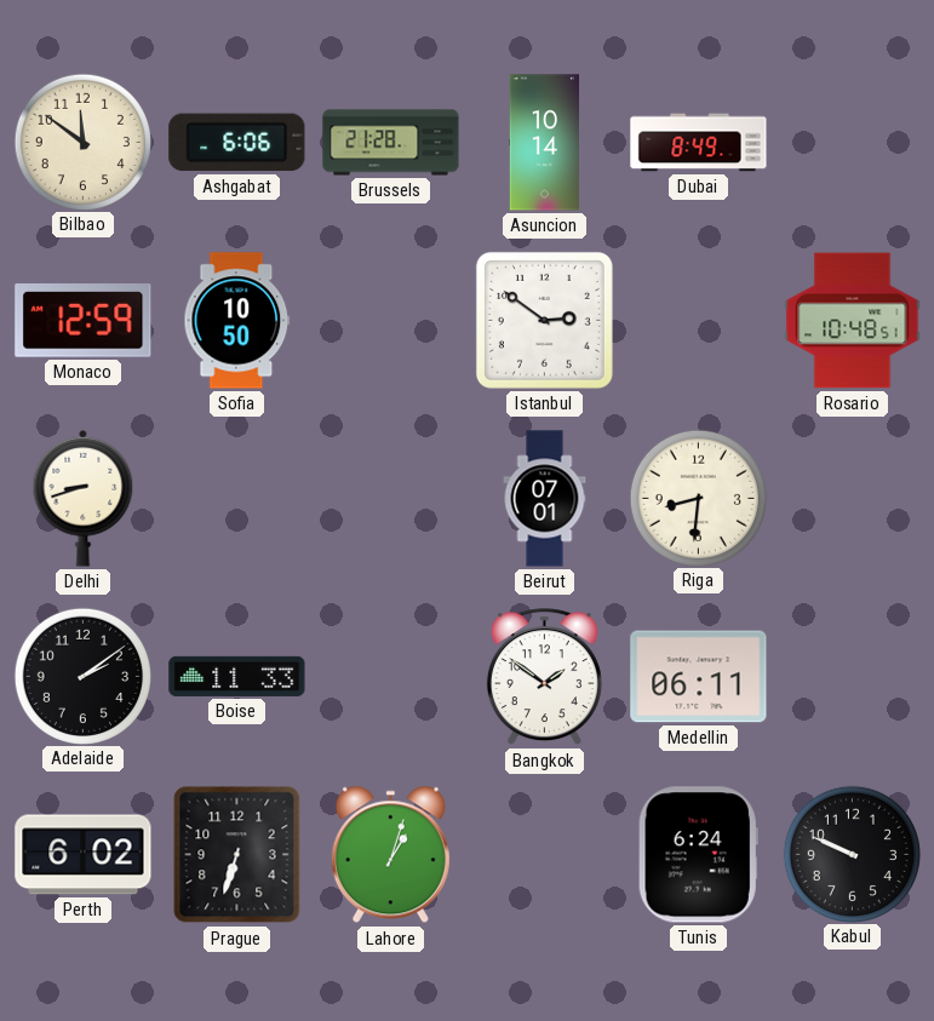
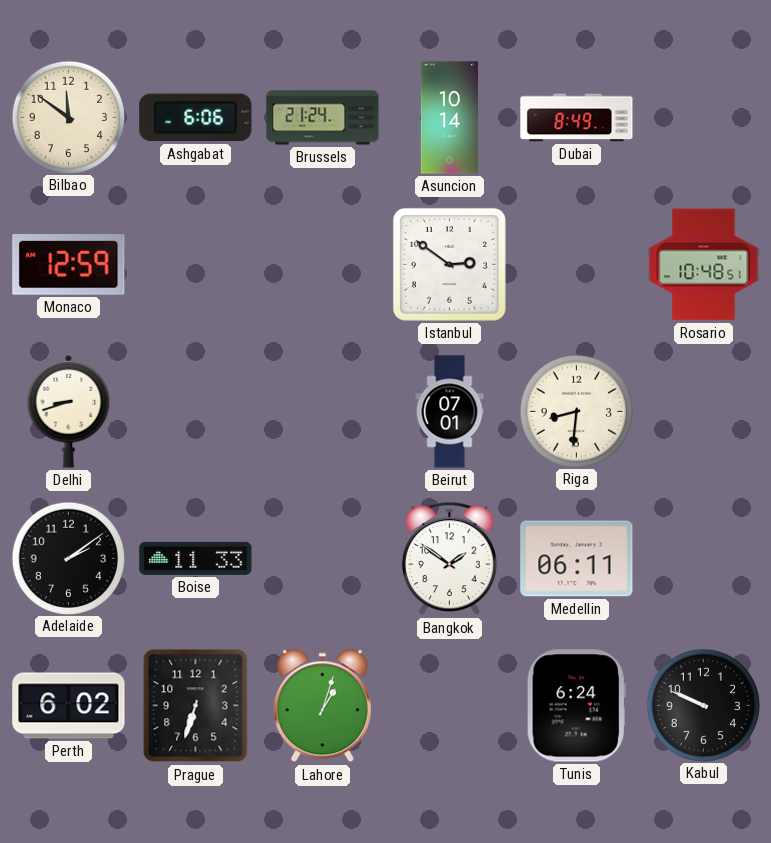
Brussels: 21:28 -> 21:24 (323, 118)
Sofia: 10:50 -> none (237, 321)
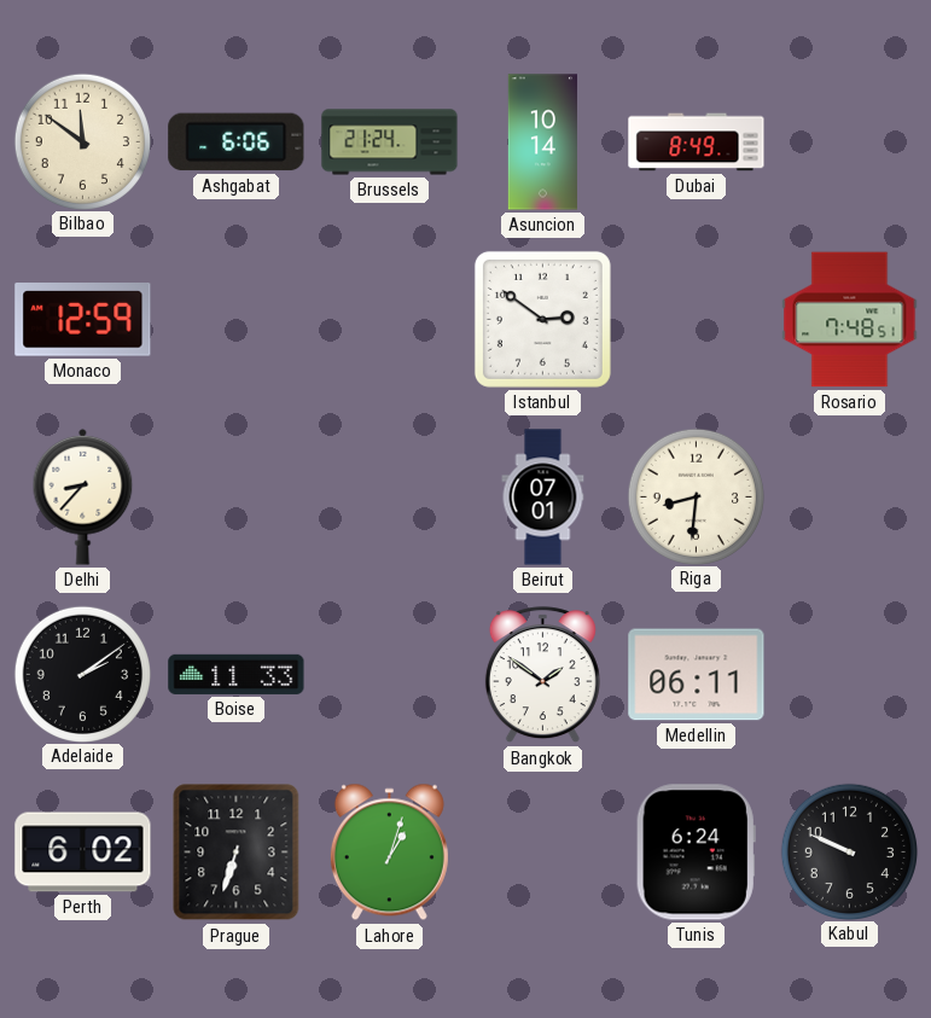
Rosario: 10:48 -> 7:48 (850, 320)
Delhi: 8:42 -> 8:37 (83, 496)
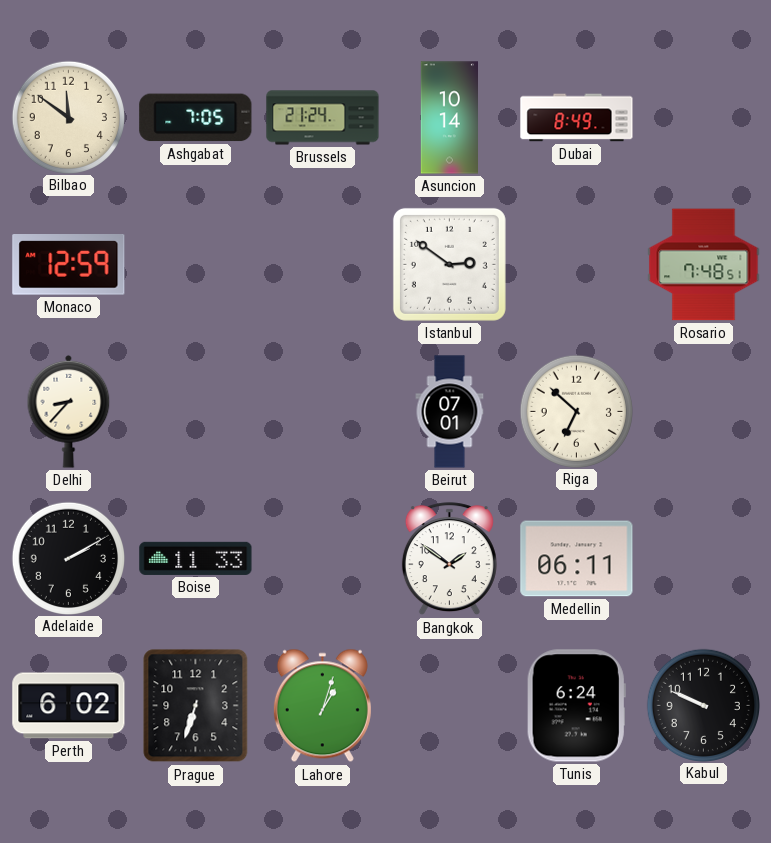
Ashgabat: 6:06 -> 7:05 (196, 118)
Riga: 8:31 -> 6:52 (576, 411)
Adelaide: 2:09 -> 2:10 (68, 558)
